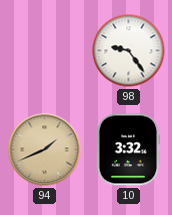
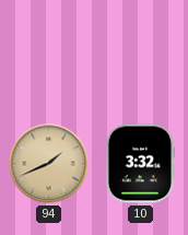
98: 9:24 -> none (129, 51)
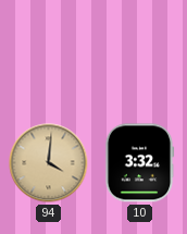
94: 1:41 -> 4:01 (49, 163)
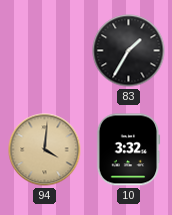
83: none -> 1:35 (129, 51)
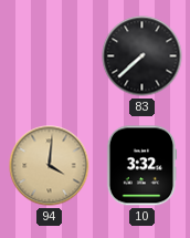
83: 1:35 -> 7:38 (142, 56)
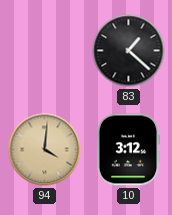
83: 7:38 -> 1:22 (129, 51)
10: 3:32 -> 3:12 (128, 150)
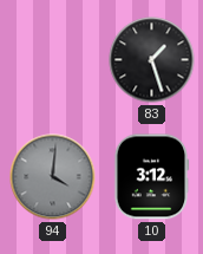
83: 1:22 -> 1:27 (152, 60)
94 dial: champagne -> grey (53, 177)
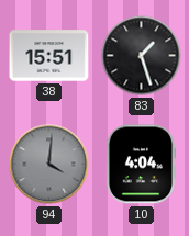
38: none -> 15:51 (49, 56)
10: 3:12 -> 4:04 (141, 165)
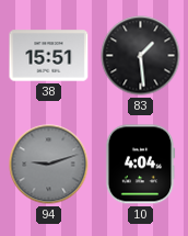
83: 1:27 -> 1:29 (141, 56)
94: 4:01 -> 9:12 (49, 165)
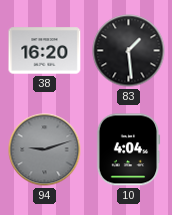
38: 15:51 -> 16:20 (45, 51)
